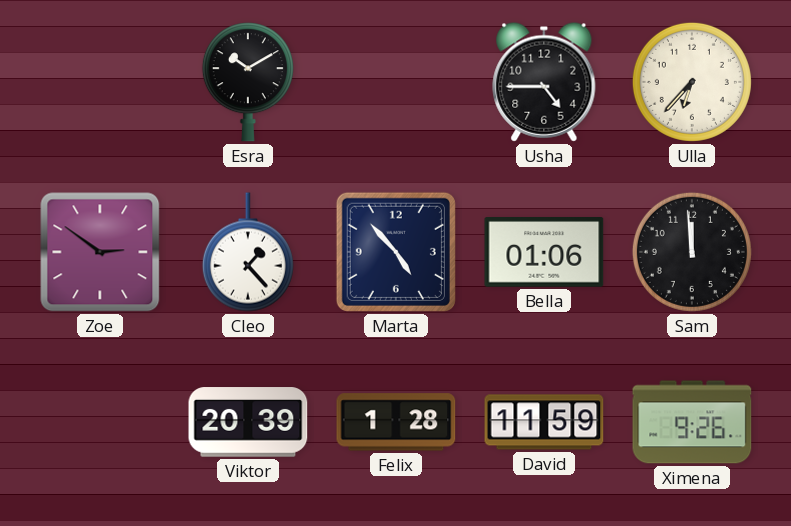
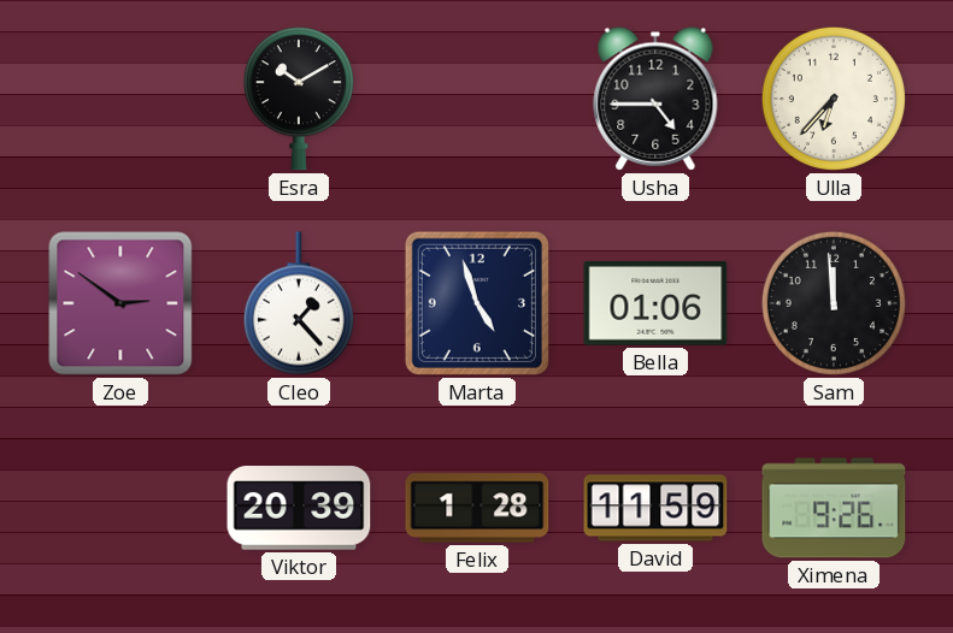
Marta: 4:53 -> 4:57 (477, 303)
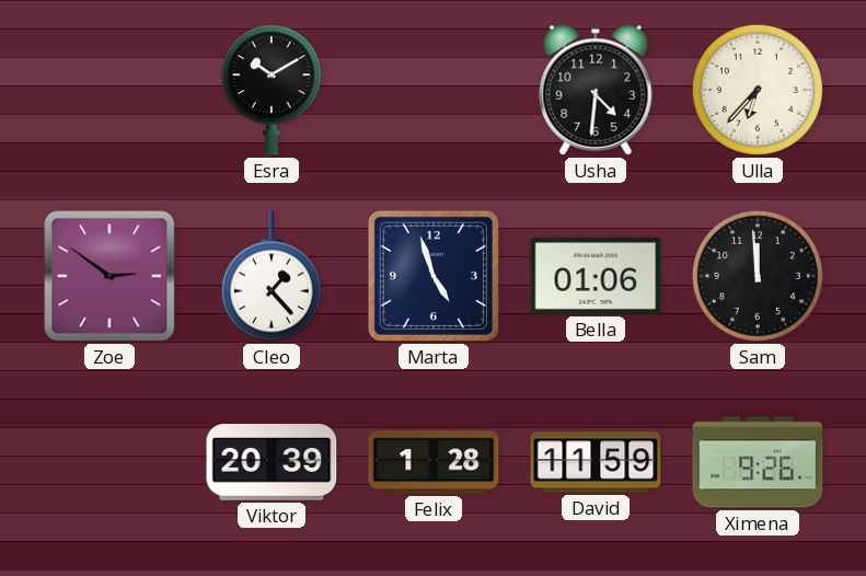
Usha: 4:45 -> 4:31 (596, 90)
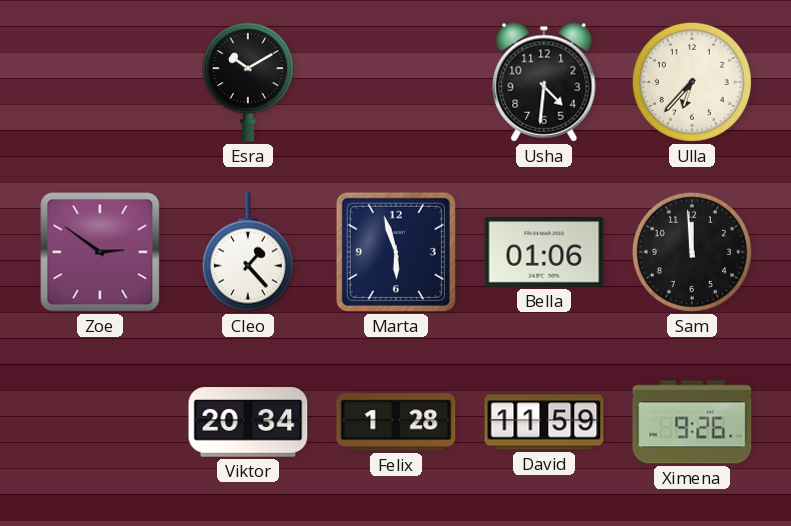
Marta: 4:57 -> 5:57 (396, 252)
Viktor: 20:39 -> 20:34 (248, 422)
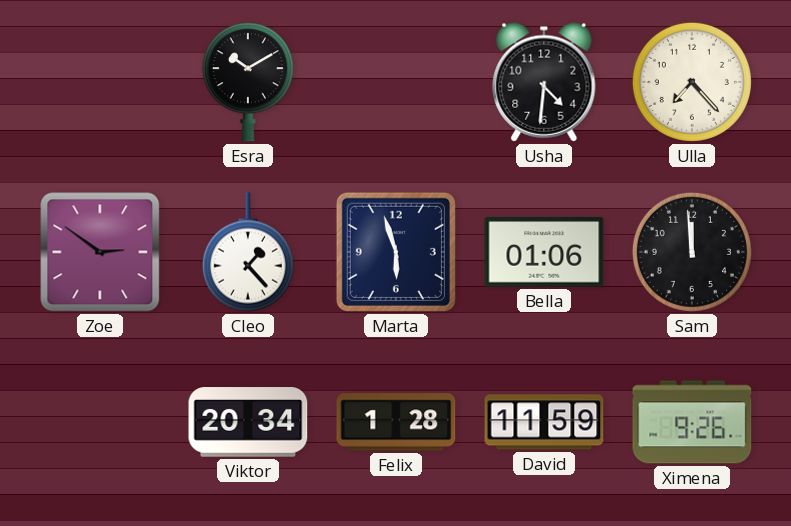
Ulla: 6:37 -> 7:23 (692, 82)
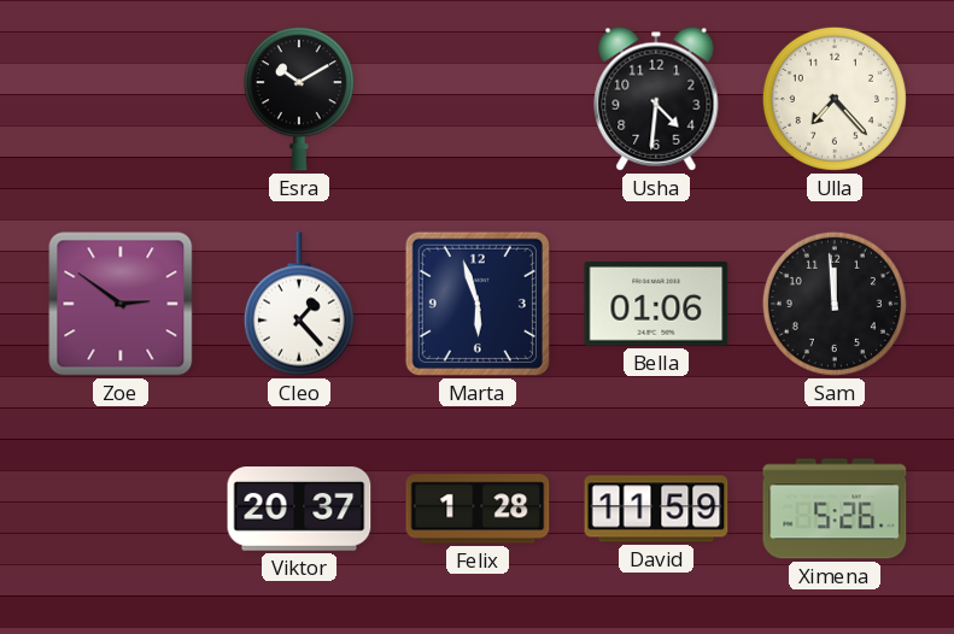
Viktor: 20:34 -> 20:37 (299, 509)
Ximena: 9:26 -> 5:26 (835, 509)
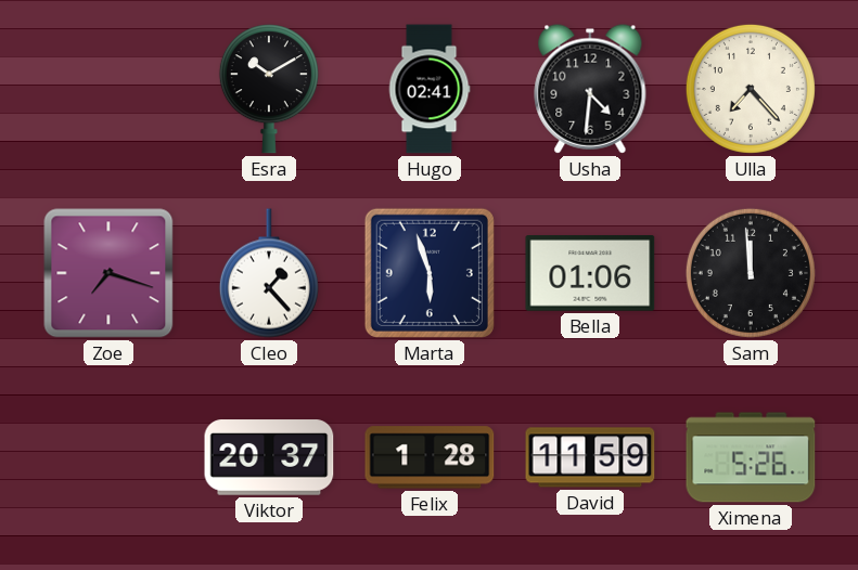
Hugo: none -> 02:41 (430, 89)
Zoe: 2:51 -> 7:18 (108, 273)
